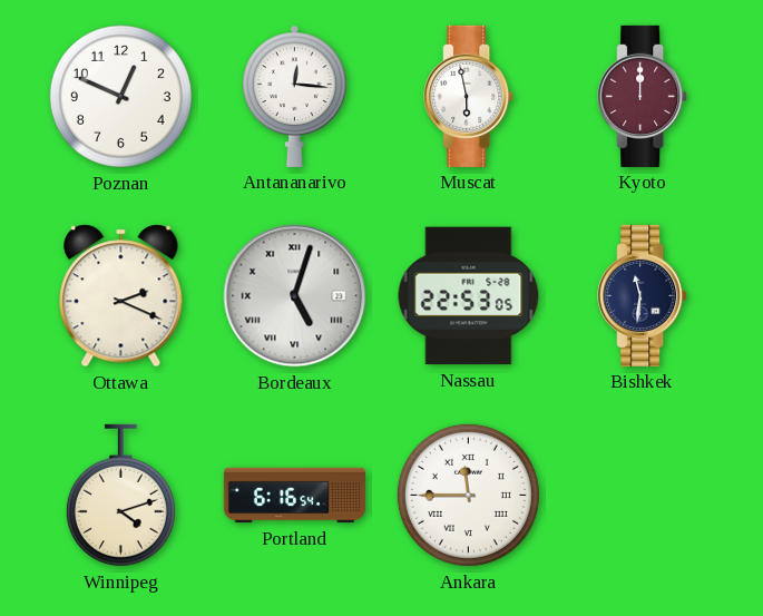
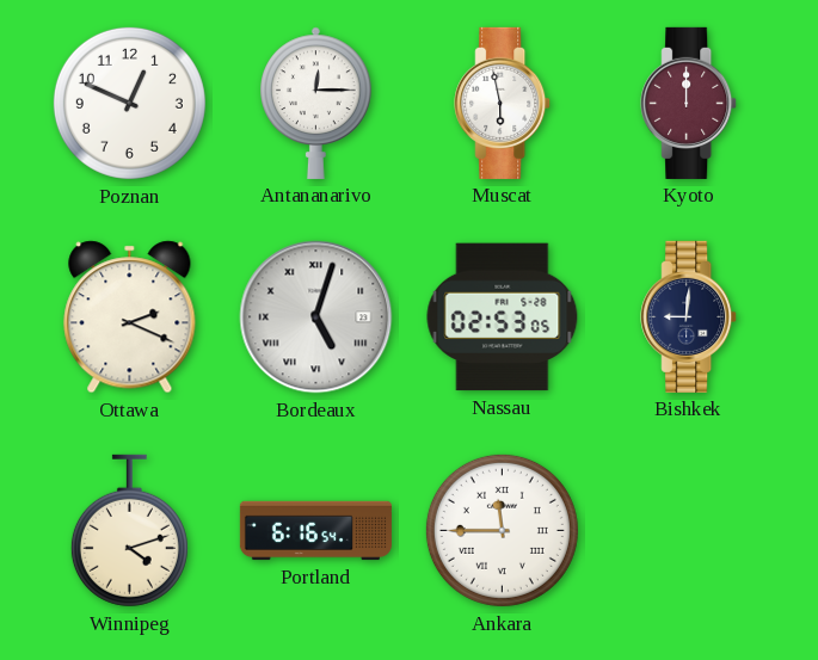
Antananarivo: 12:16 -> 12:15 (316, 103)
Nassau: 22:53 -> 02:53 (503, 317)
Bishkek: 11:31 -> 9:01 (689, 316)
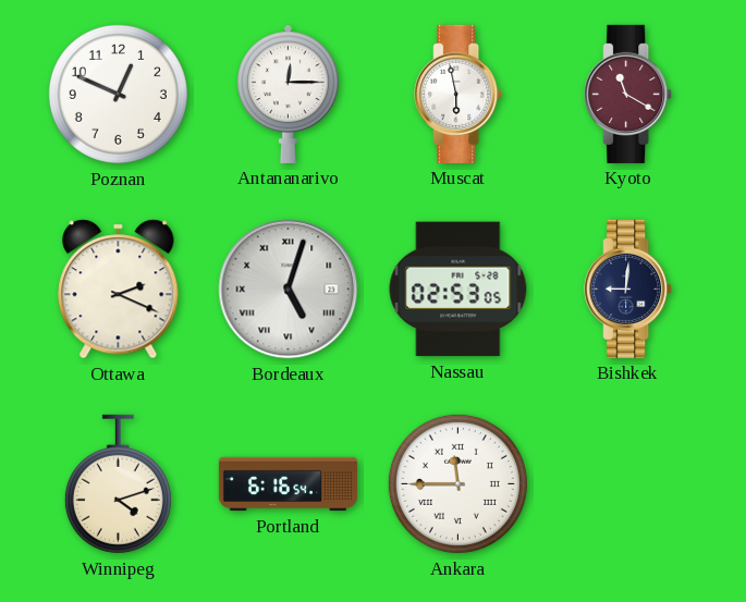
Kyoto: 12:00 -> 11:20 (628, 94)
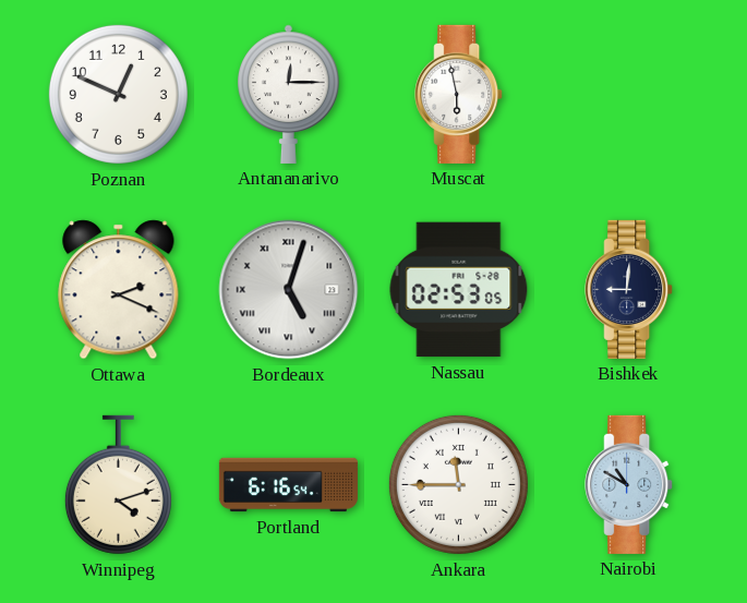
Kyoto: 11:20 -> none (628, 94)
Nairobi: none -> 10:50 (629, 484)
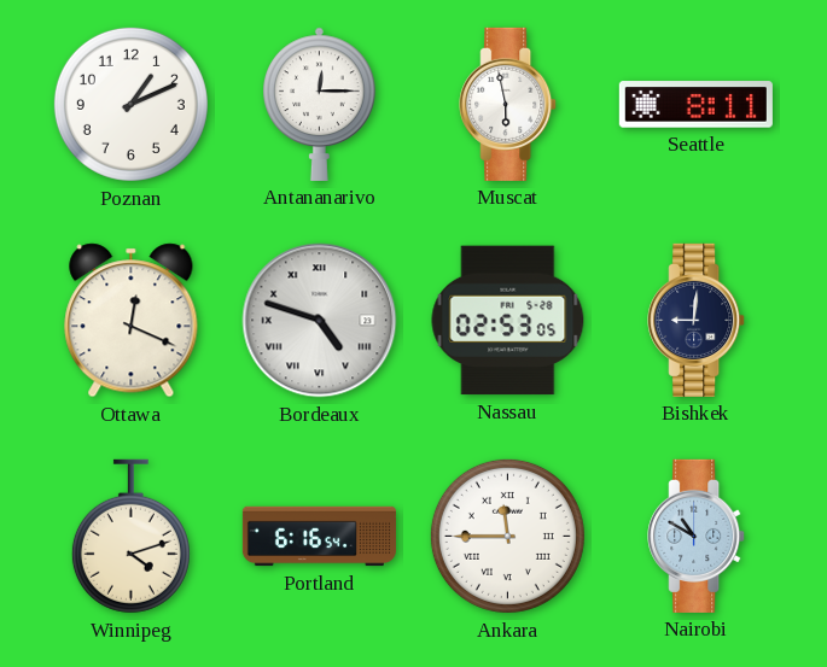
Poznan: 12:49 -> 1:11 (130, 104)
Seattle: none -> 8:11 (695, 105)
Ottawa: 2:19 -> 12:19 (132, 321)
Bordeaux: 5:03 -> 4:48 (320, 321)
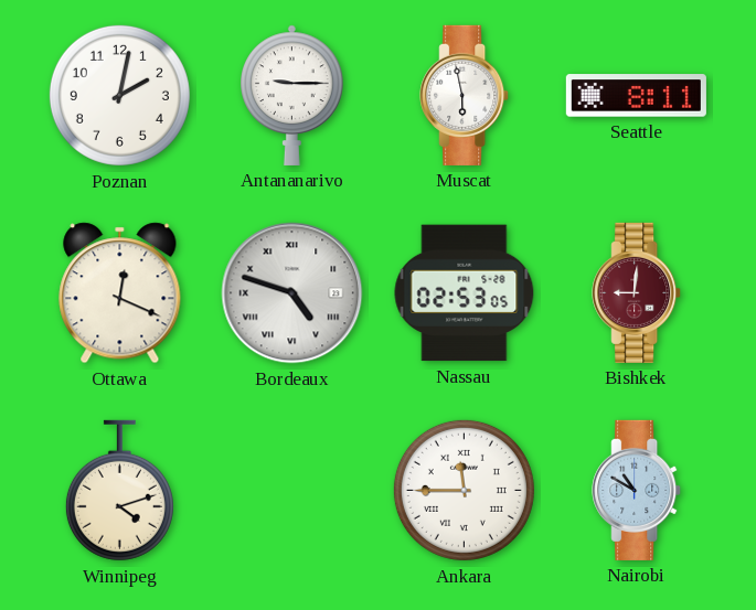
Poznan: 1:11 -> 2:02 (119, 95)
Antananarivo: 12:15 -> 9:15 (292, 95)
Bishkek dial: navy -> burgundy (637, 292)
Portland: 6:16 -> none (319, 537)
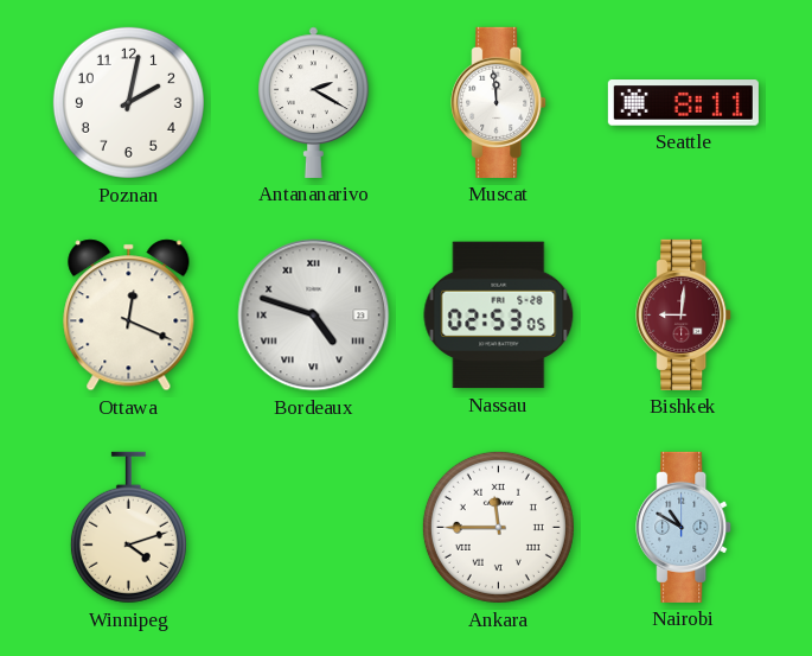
Antananarivo: 9:15 -> 2:20 (314, 102)
Muscat: 5:58 -> 11:59 (499, 102)
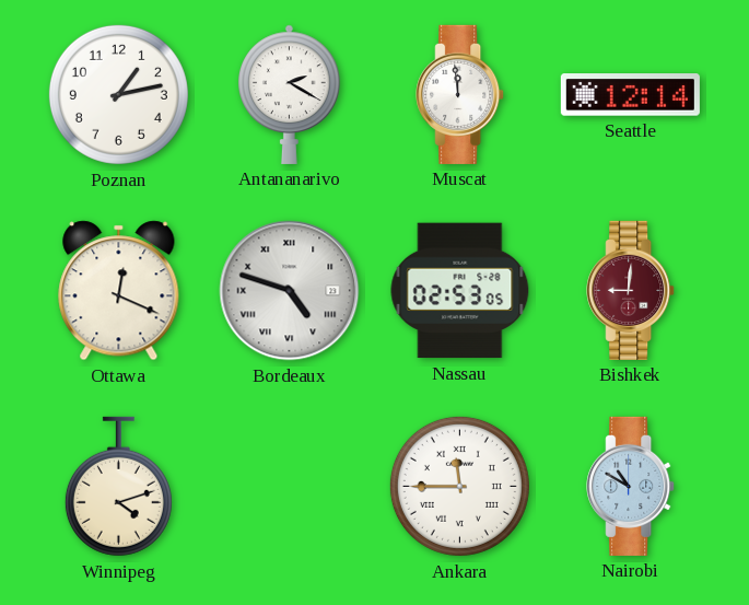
Poznan: 2:02 -> 1:13 (118, 94)
Seattle: 8:11 -> 12:14 (630, 95)
